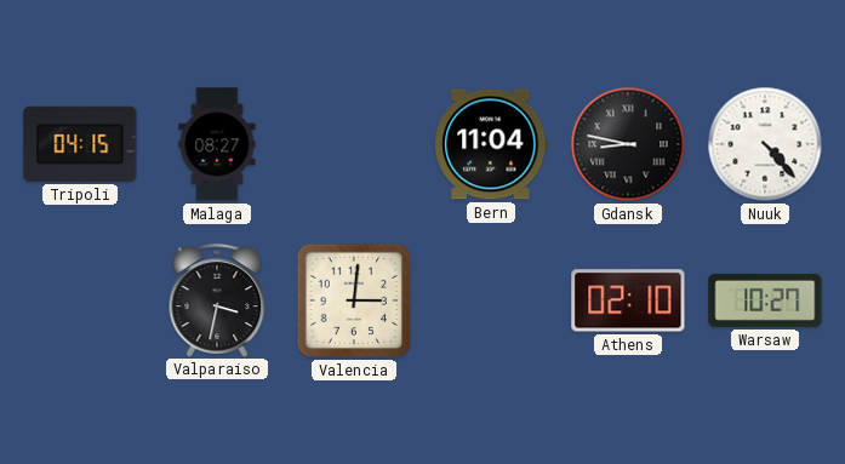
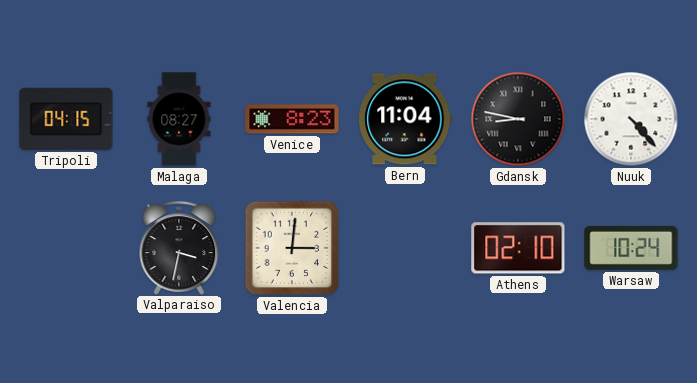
Venice: none -> 8:23 (292, 119)
Warsaw: 10:27 -> 10:24 (631, 248)
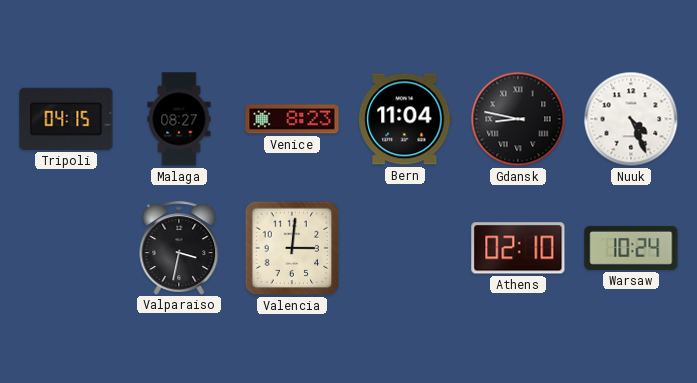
Nuuk: 4:23 -> 4:26 (631, 119)
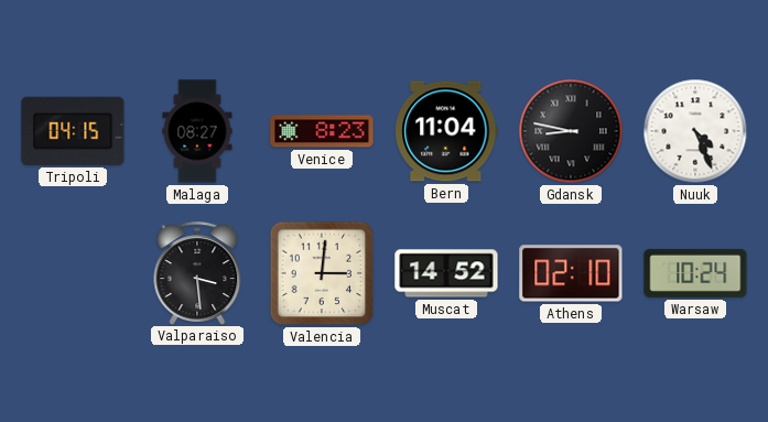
Valparaiso: 3:32 -> 3:29 (197, 273)
Muscat: none -> 14:52 (446, 273)
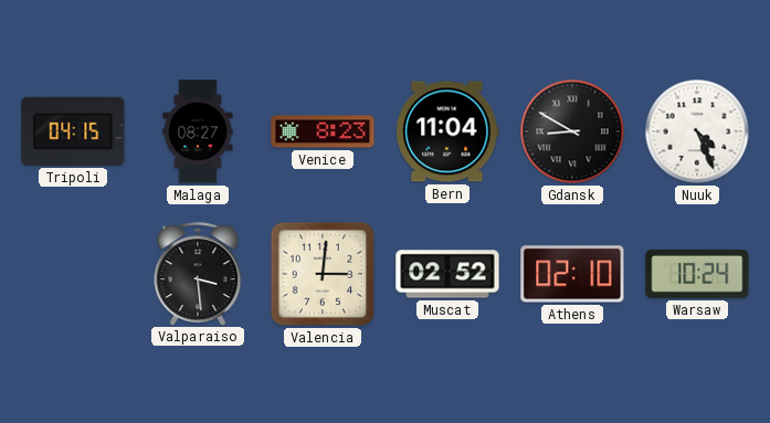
Gdansk: 8:47 -> 8:50 (572, 131)
Muscat: 14:52 -> 02:52 (447, 274)
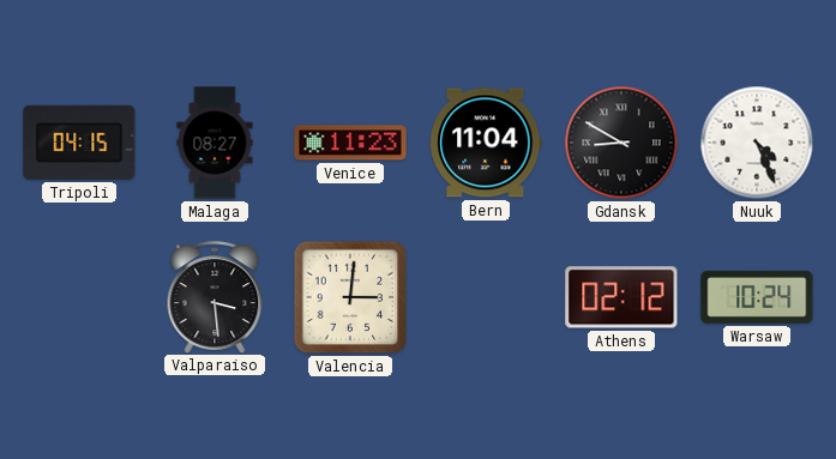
Venice: 8:23 -> 11:23 (350, 143)
Muscat: 02:52 -> none (447, 274)
Athens: 02:10 -> 02:12 (621, 297)
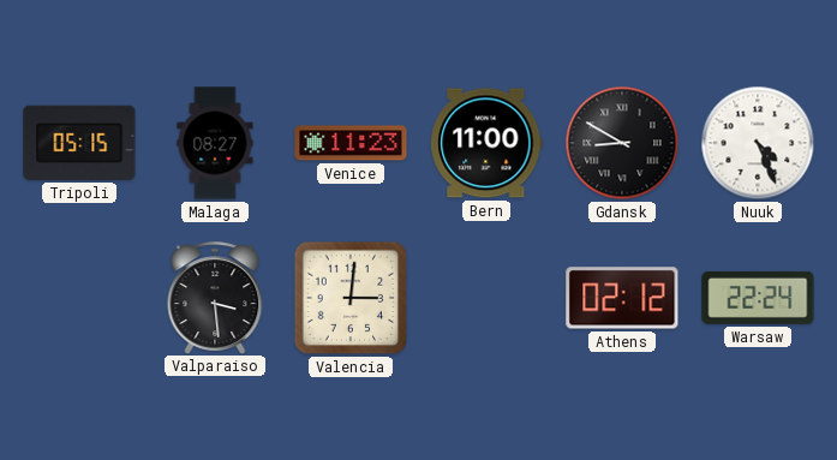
Tripoli: 04:15 -> 05:15 (79, 143)
Bern: 11:04 -> 11:00 (486, 143)
Warsaw: 10:24 -> 22:24 (758, 298)
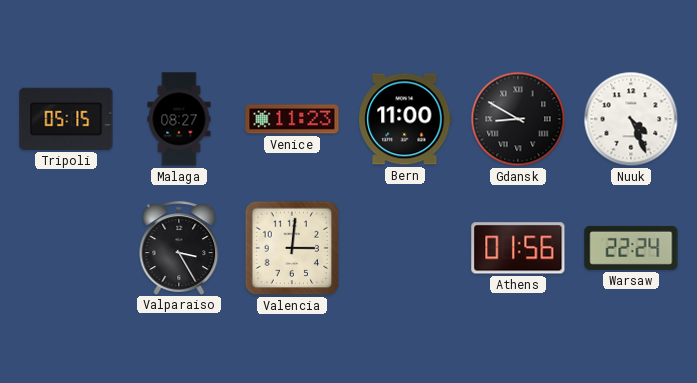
Valparaiso: 3:29 -> 3:25 (179, 248)
Athens: 02:12 -> 01:56 (518, 248)
